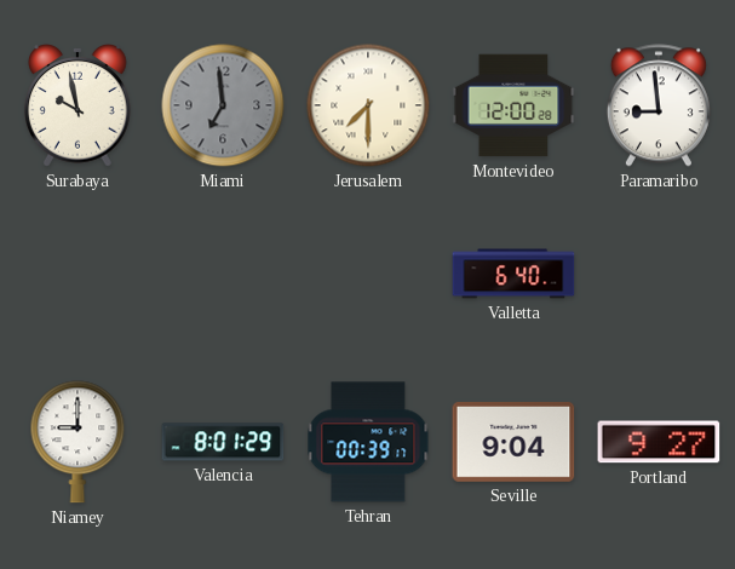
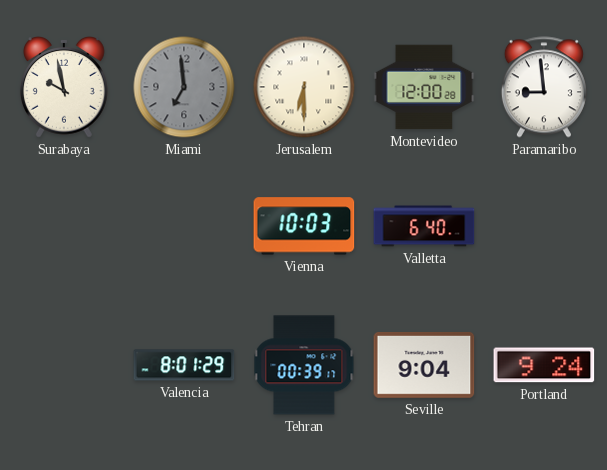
Jerusalem: 7:30 -> 6:30 (304, 87)
Vienna: none -> 10:03 (304, 226)
Niamey: 9:00 -> none (77, 442)
Portland: 9:27 -> 9:24 (544, 365)
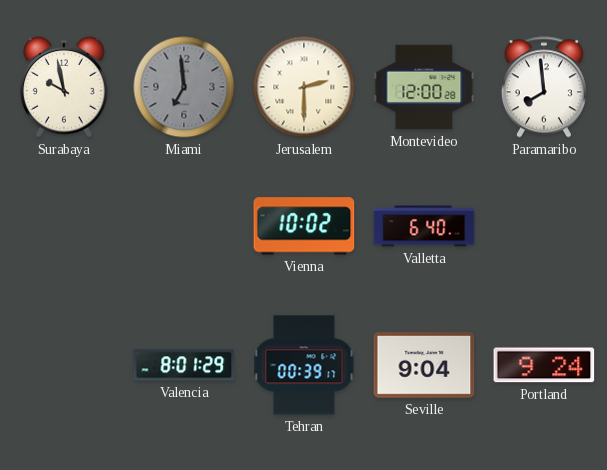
Jerusalem: 6:30 -> 2:30 (304, 87)
Paramaribo: 8:59 -> 7:59 (544, 87)
Vienna: 10:03 -> 10:02 (304, 226)
